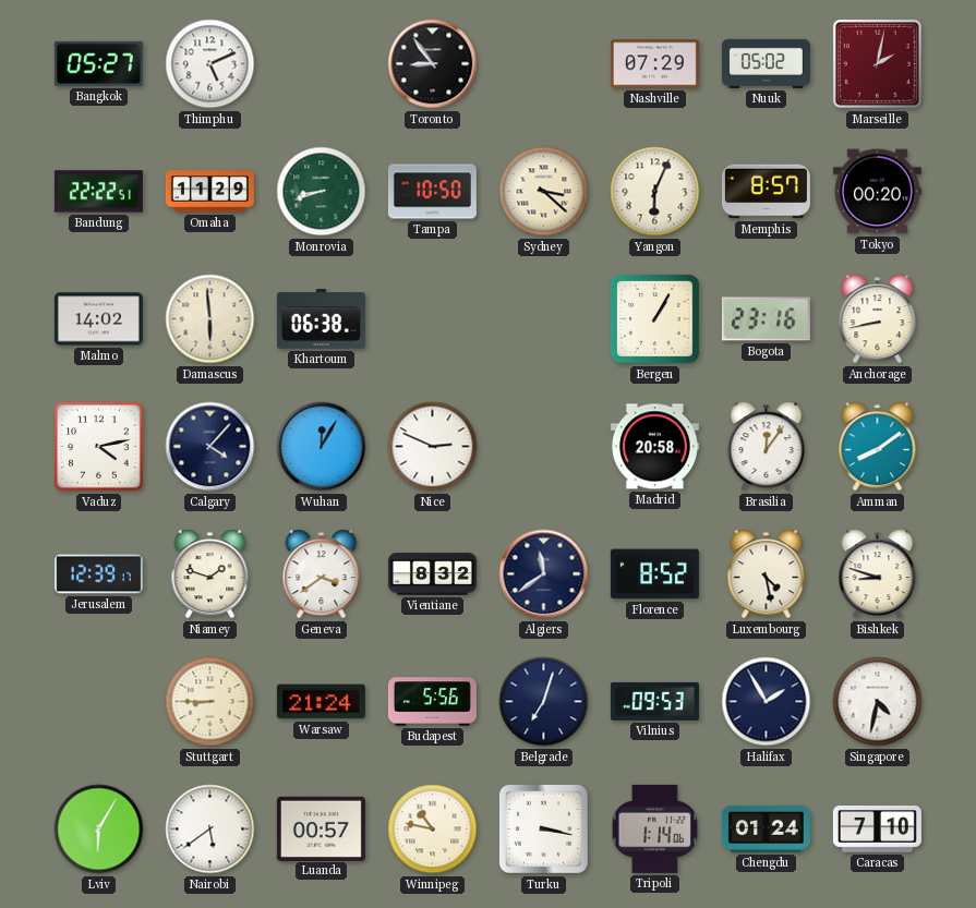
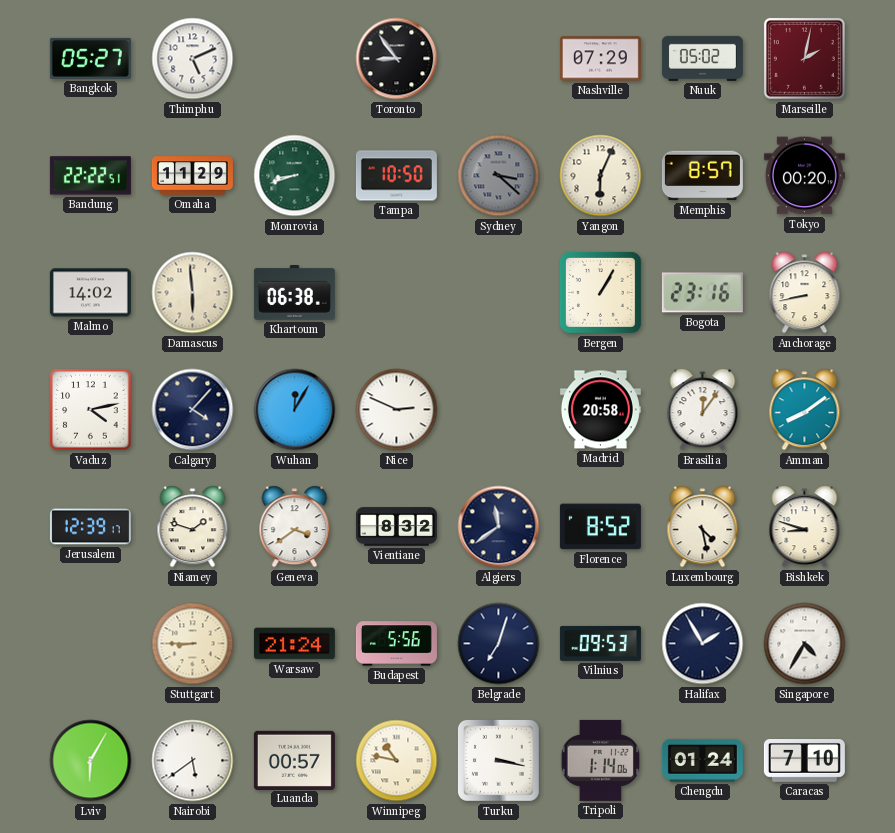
Sydney dial: cream -> grey (499, 176)
Singapore: 4:32 -> 4:35 (805, 644)
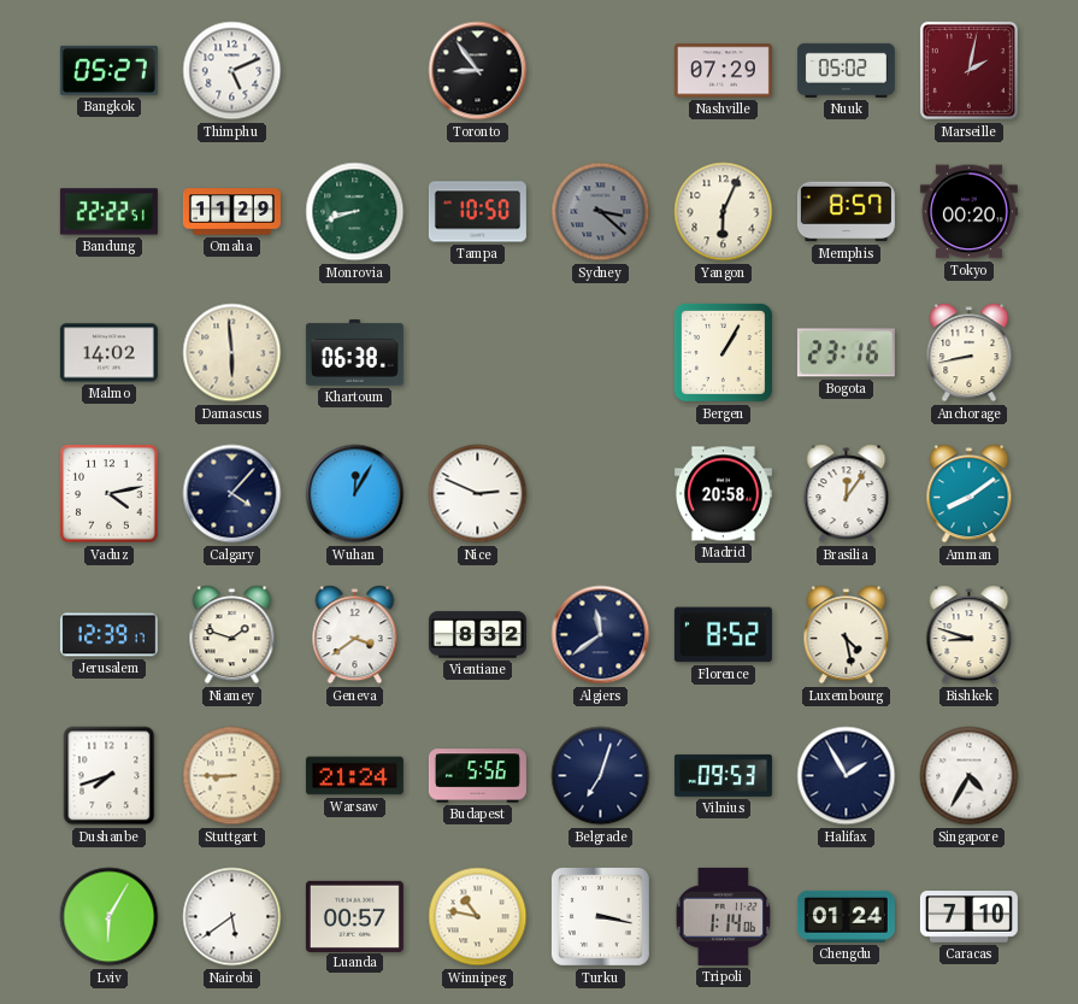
Dushanbe: none -> 7:42 (110, 776)
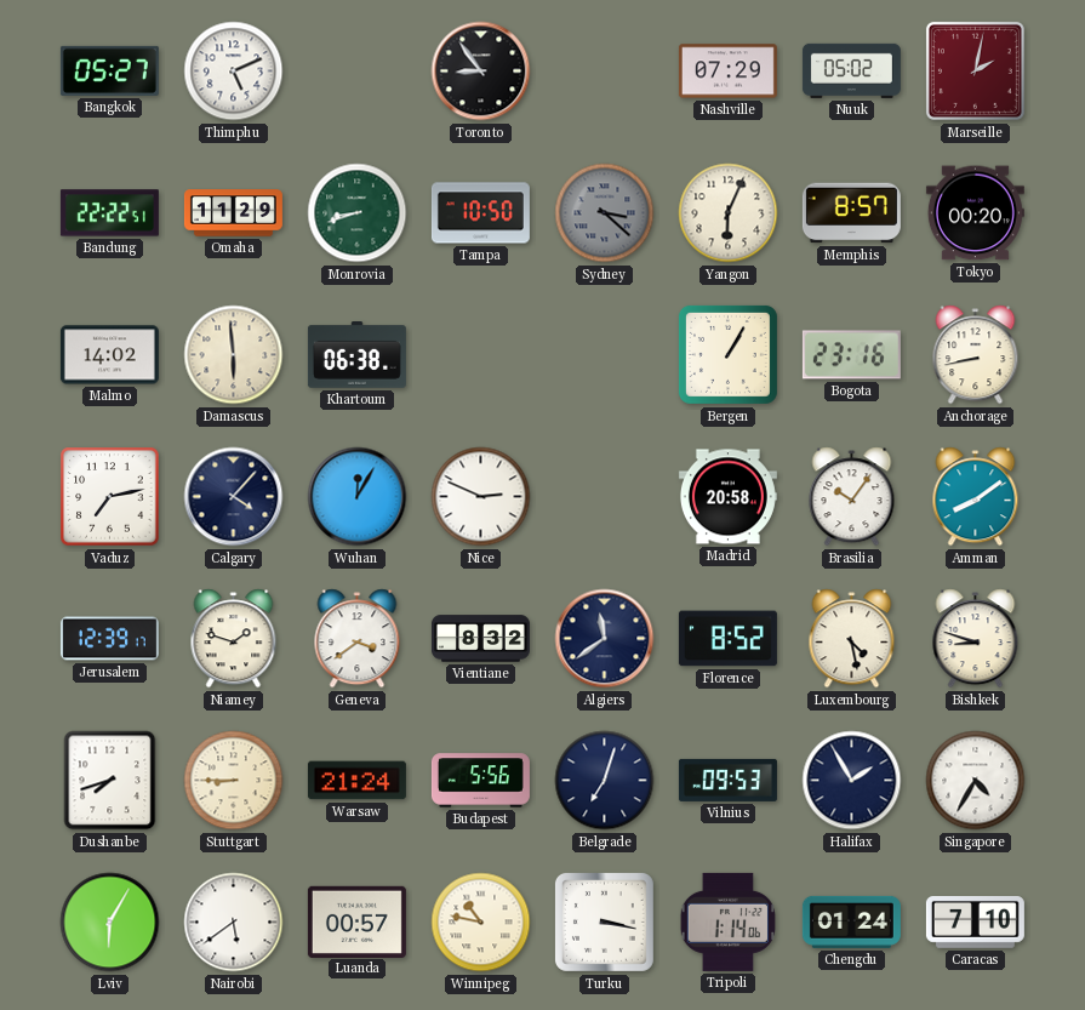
Vaduz: 4:13 -> 7:13 (110, 497)
Brasilia: 12:06 -> 10:06 (852, 497)
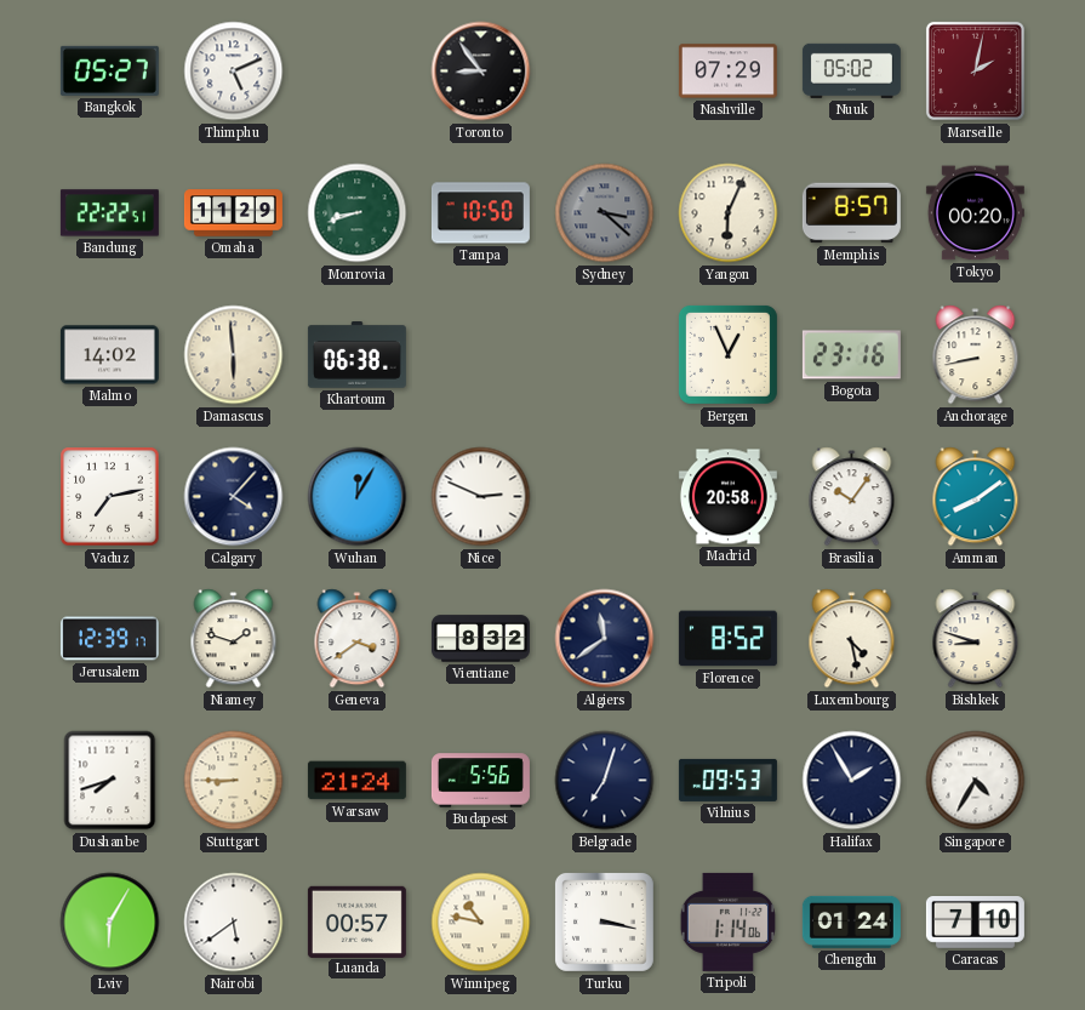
Bergen: 1:05 -> 12:56 (727, 354)
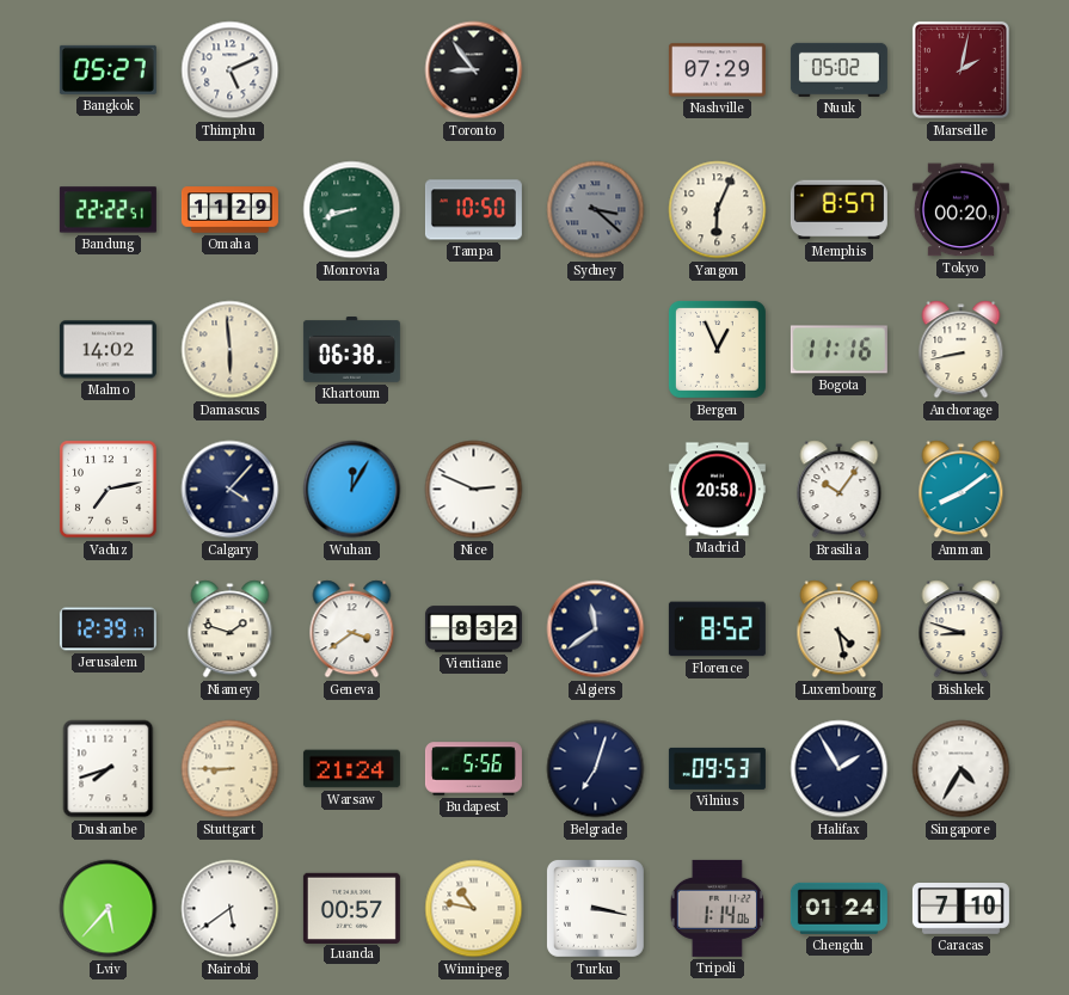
Bogota: 23:16 -> 11:16 (838, 350)
Lviv: 6:05 -> 5:37 (109, 909)
